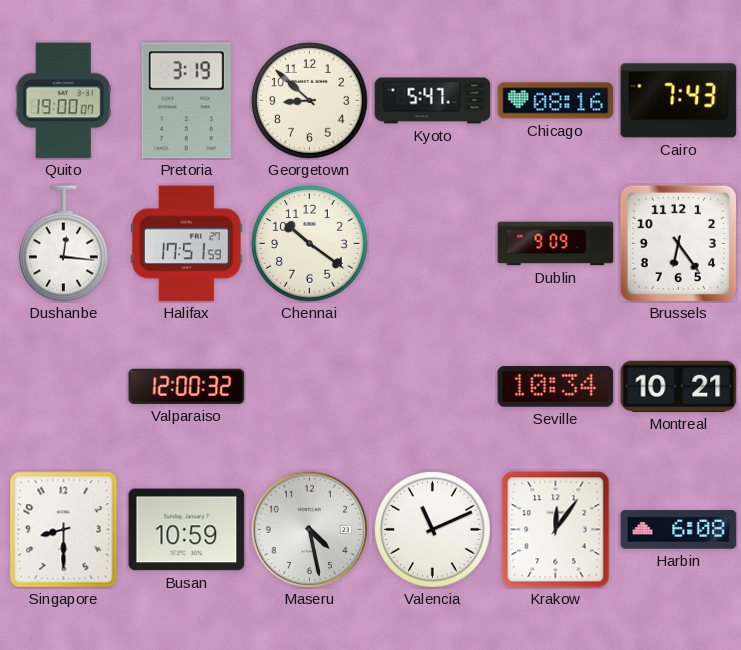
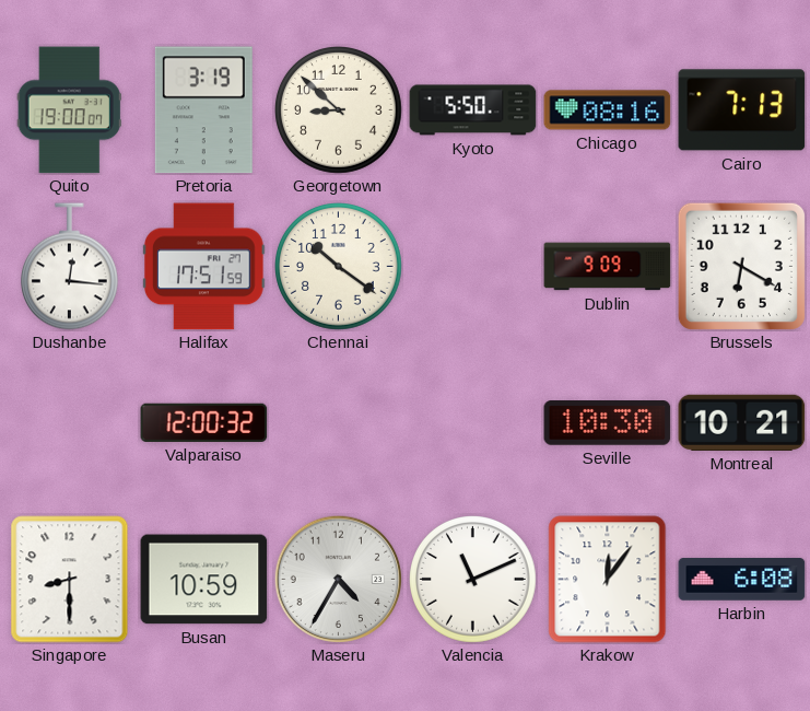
Kyoto: 5:47 -> 5:50 (473, 110)
Cairo: 7:43 -> 7:13 (742, 110)
Brussels: 6:24 -> 6:20 (741, 266)
Seville: 10:34 -> 10:30 (608, 423)
Maseru: 4:28 -> 4:35 (338, 579)
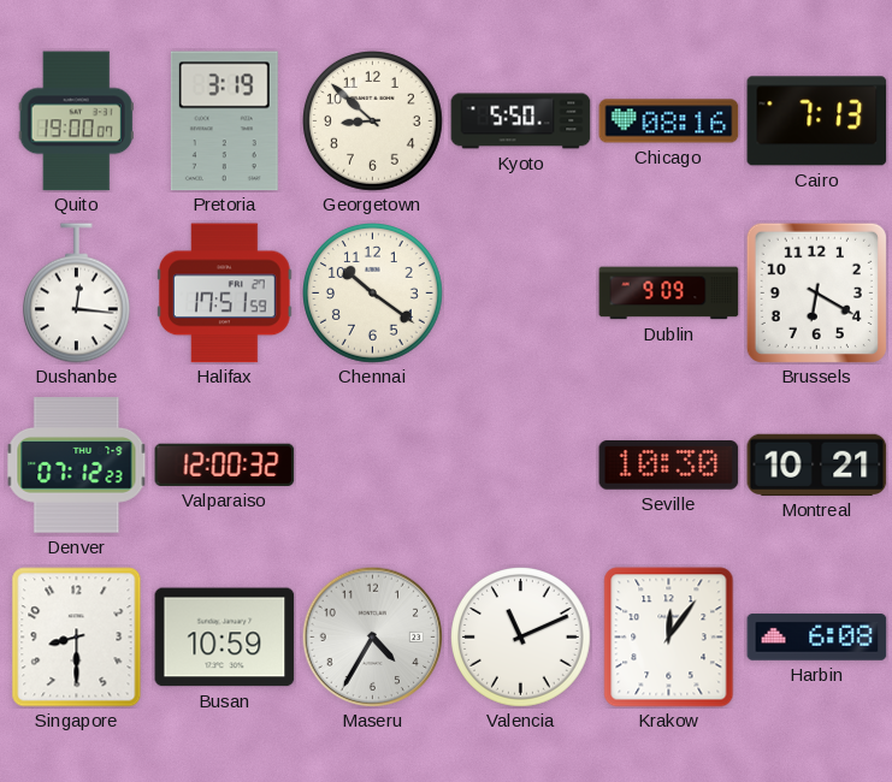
Denver: none -> 07:12 (77, 466)
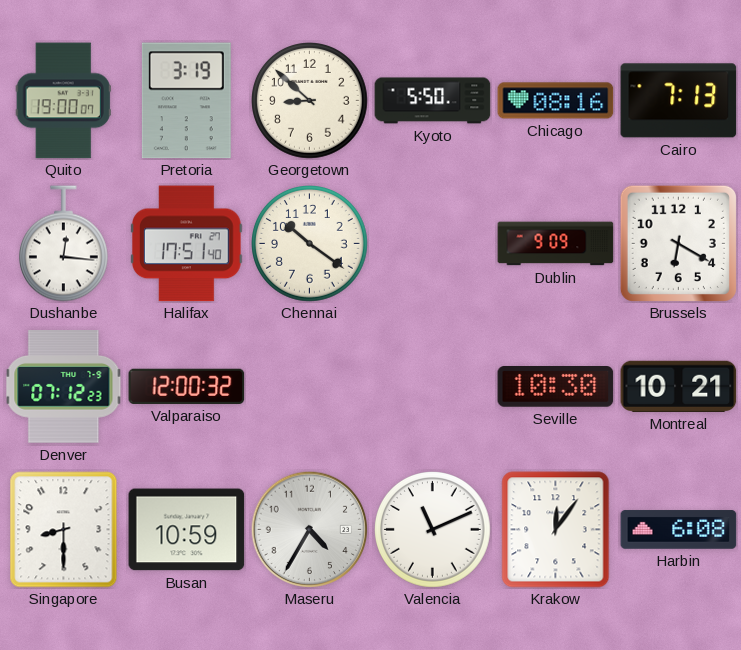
Halifax: 17:51:59 -> 17:51:40 (187, 244)
